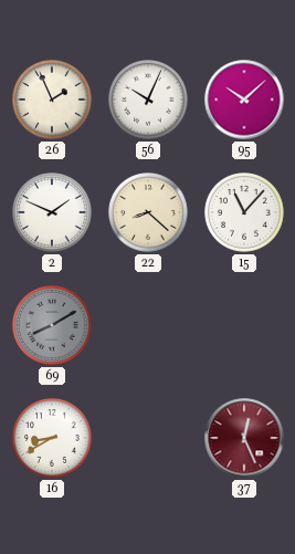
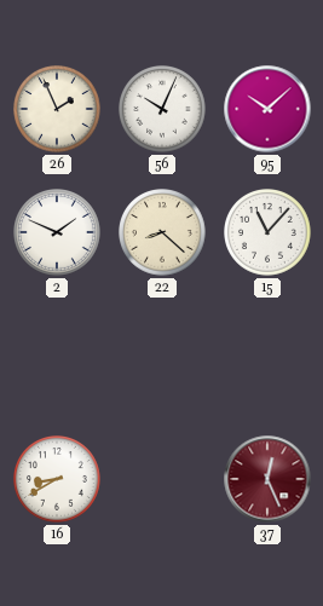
69: 8:10 -> none (53, 326)
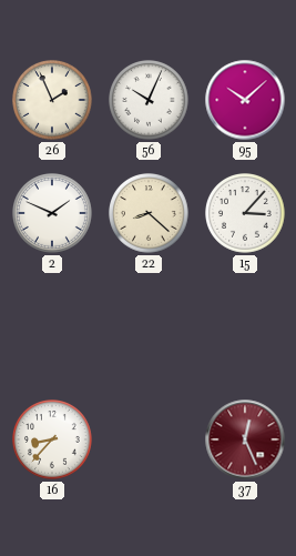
15: 11:07 -> 3:07 (246, 214)
16: 8:40 -> 8:37 (53, 441)
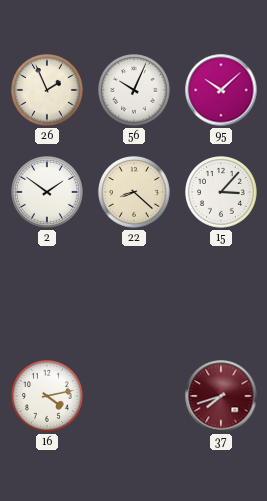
2: 1:49 -> 1:51 (48, 193)
16: 8:37 -> 4:13 (48, 397)
37: 12:26 -> 7:42 (221, 396)
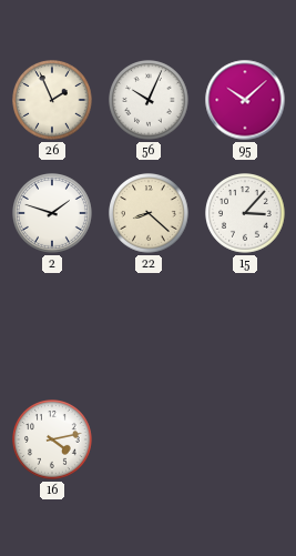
2: 1:51 -> 1:48 (53, 214)
37: 7:42 -> none (221, 396)
